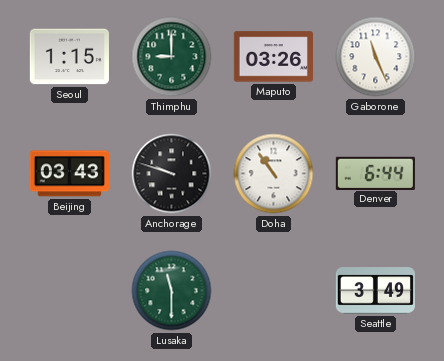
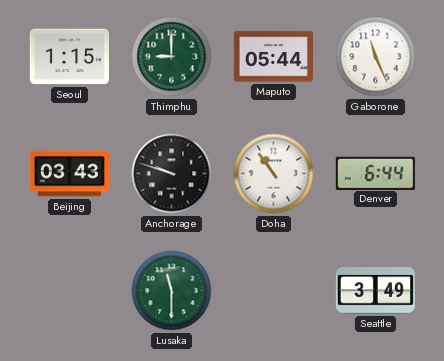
Maputo: 03:26 -> 05:44 (273, 57)
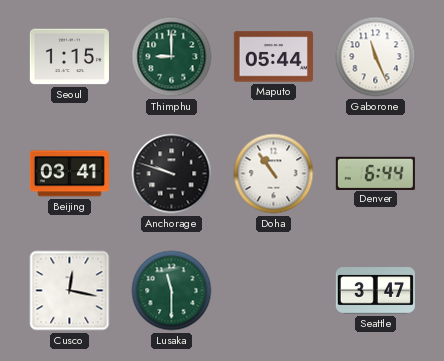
Beijing: 03:43 -> 03:41 (69, 174)
Cusco: none -> 12:17 (70, 291)
Seattle: 3:49 -> 3:47 (375, 291)
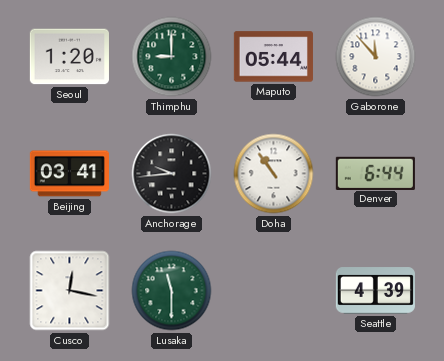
Seoul: 1:15 -> 1:20 (69, 57)
Gaborone: 11:26 -> 11:53 (376, 57)
Anchorage: 9:48 -> 9:44 (172, 174)
Seattle: 3:47 -> 4:39 (375, 291)
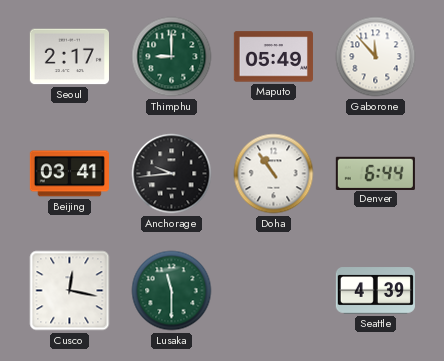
Seoul: 1:20 -> 2:17 (69, 57)
Maputo: 05:44 -> 05:49 (273, 57)
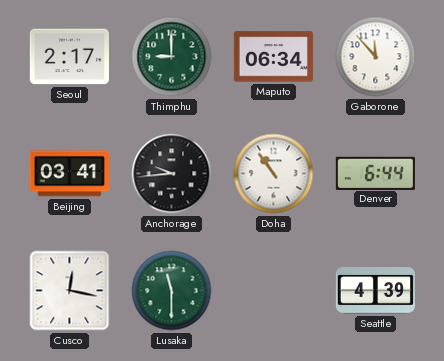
Maputo: 05:49 -> 06:34 (273, 57)
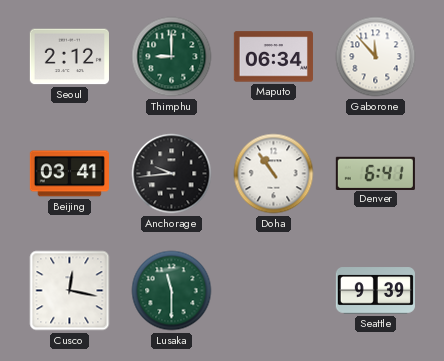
Seoul: 2:17 -> 2:12 (69, 57)
Denver: 6:44 -> 6:41 (375, 173)
Seattle: 4:39 -> 9:39 (375, 291)
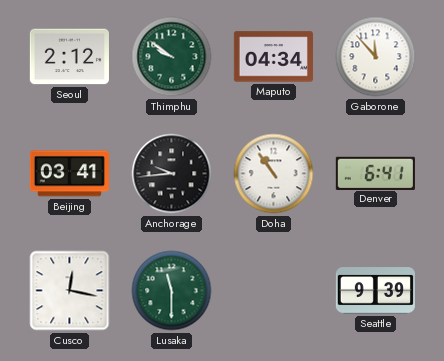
Thimphu: 9:00 -> 9:51 (172, 57)
Maputo: 06:34 -> 04:34 (273, 57)
